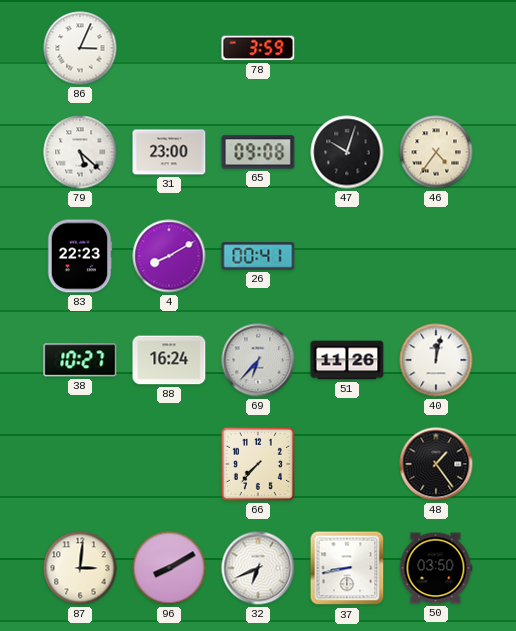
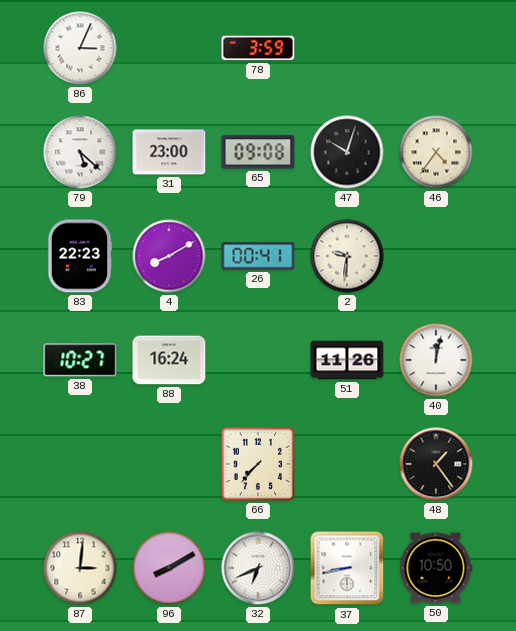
2: none -> 9:31 (347, 256)
69: 6:37 -> none (258, 360)
50: 03:50 -> 10:50 (436, 568)
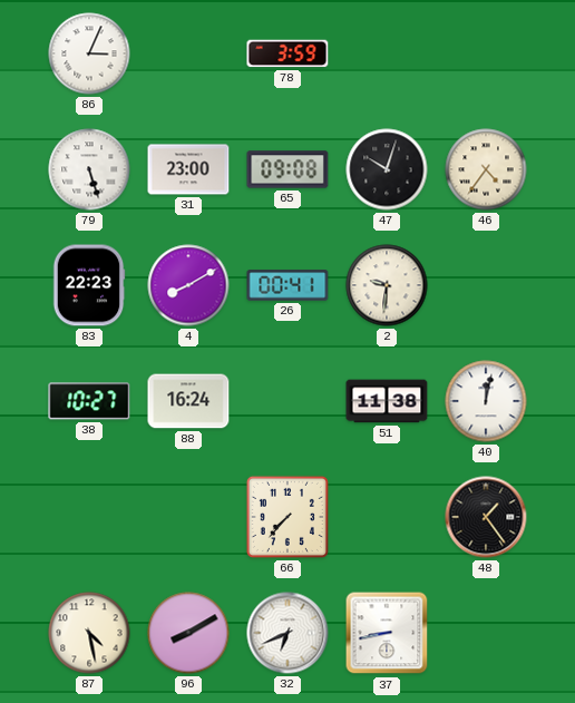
79: 5:22 -> 5:27 (89, 169)
51: 11:26 -> 11:38 (387, 401)
87: 3:01 -> 4:28 (89, 633)
50: 10:50 -> none (436, 568)
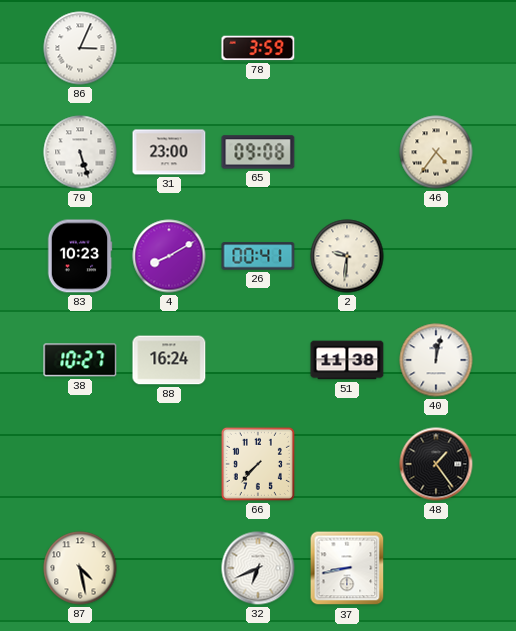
47: 10:03 -> none (387, 169)
83: 22:23 -> 10:23 (80, 256)
96: 8:10 -> none (188, 633)
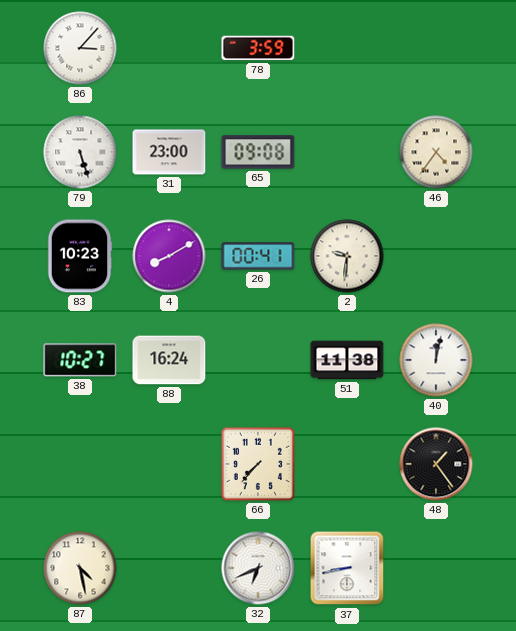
86: 3:04 -> 3:07 (80, 48)
